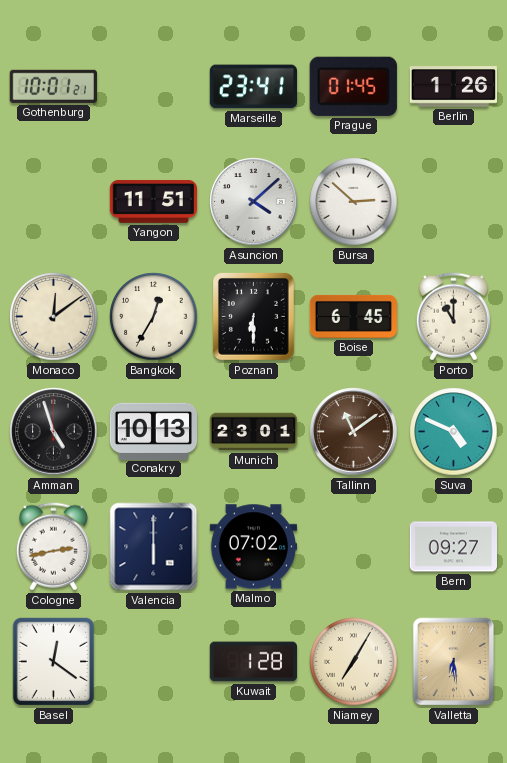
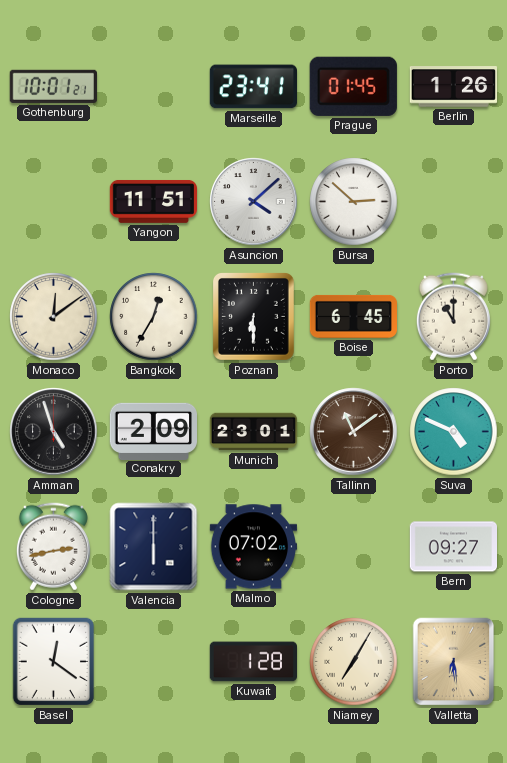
Conakry: 10:13 -> 2:09 (154, 431)
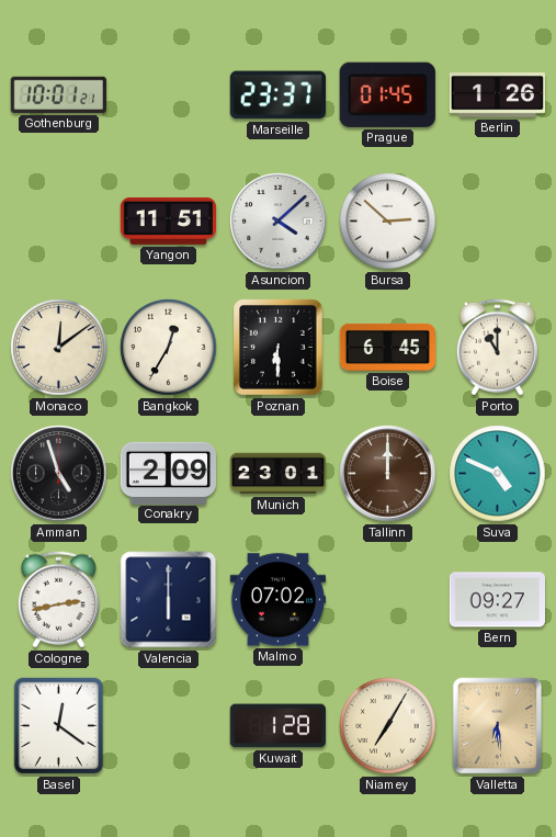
Marseille: 23:41 -> 23:37 (277, 95)
Tallinn: 11:09 -> 12:00 (388, 474)
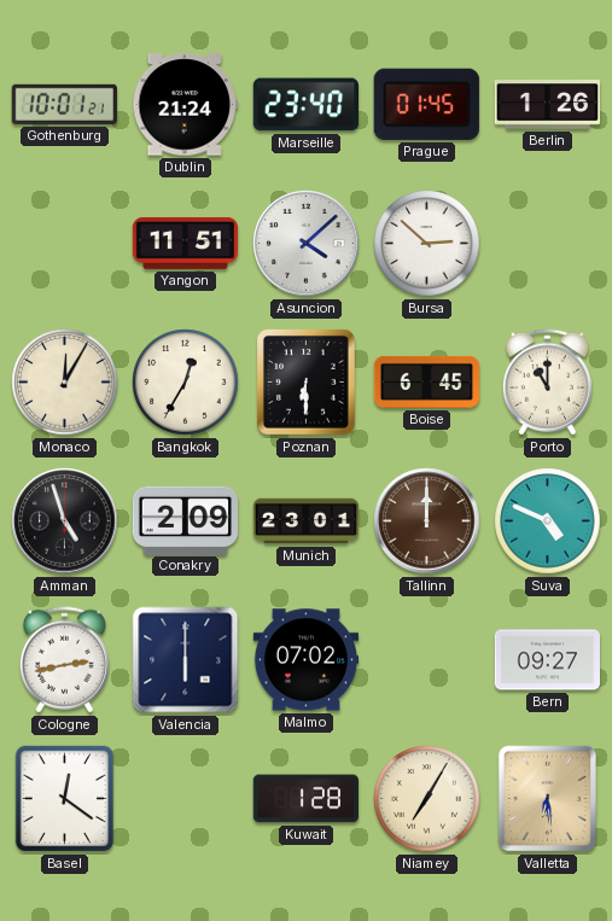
Dublin: none -> 21:24 (185, 105)
Marseille: 23:37 -> 23:40 (305, 105)
Monaco: 12:09 -> 12:05 (65, 383)
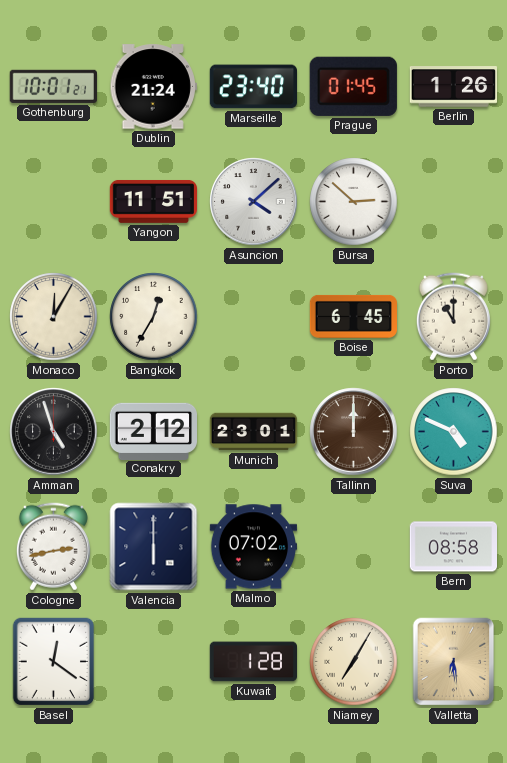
Poznan: 6:30 -> none (305, 381)
Conakry: 2:09 -> 2:12 (154, 431)
Bern: 09:27 -> 08:58 (454, 547)
